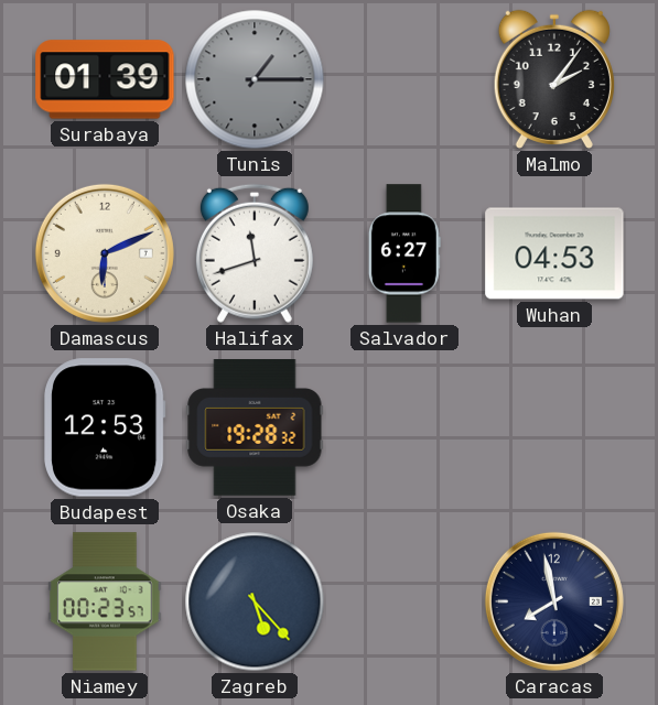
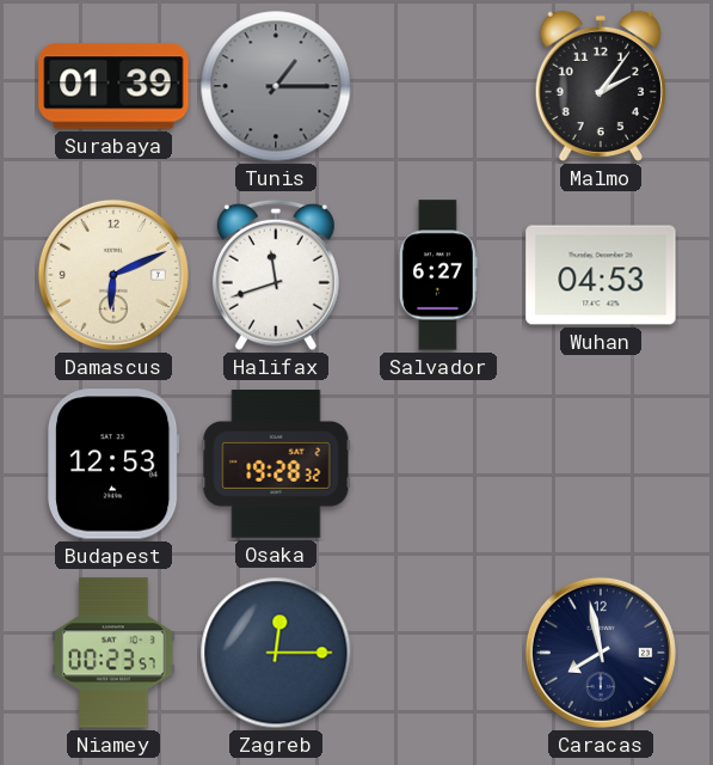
Zagreb: 5:23 -> 12:15 (276, 653)
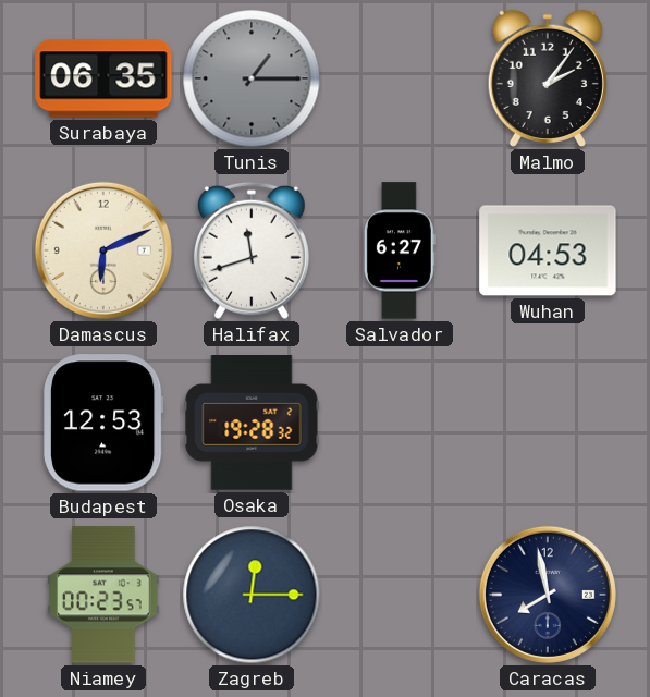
Surabaya: 01:39 -> 06:35 (103, 78)
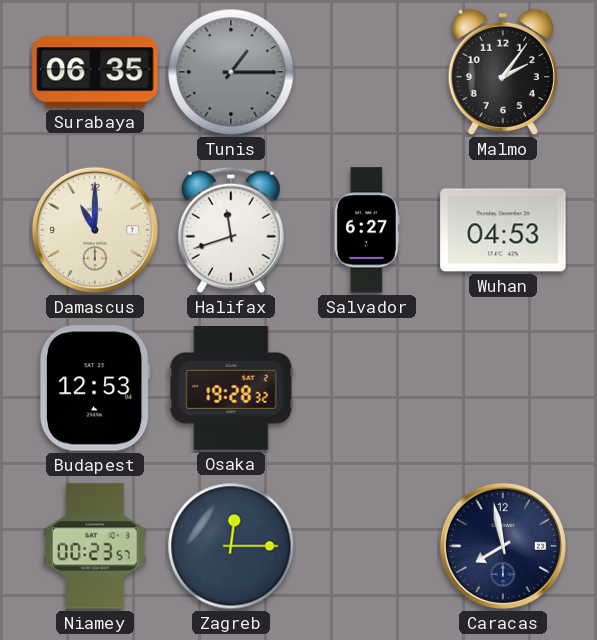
Damascus: 6:11 -> 11:00 (95, 230)
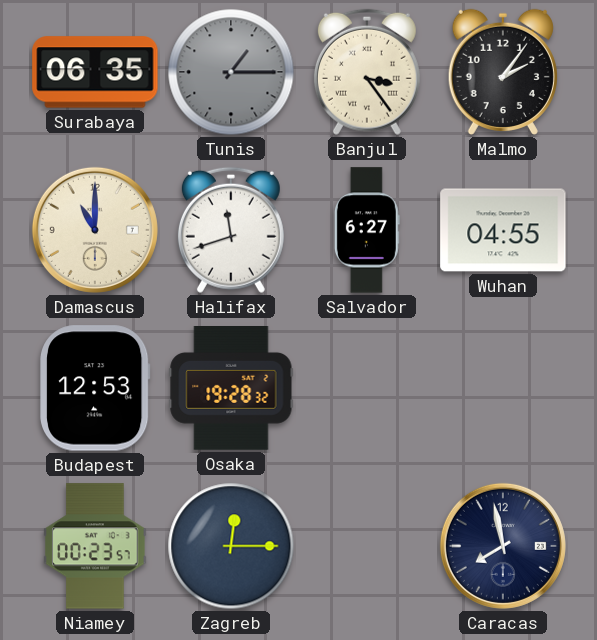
Banjul: none -> 3:24 (367, 72)
Wuhan: 04:53 -> 04:55 (503, 230)
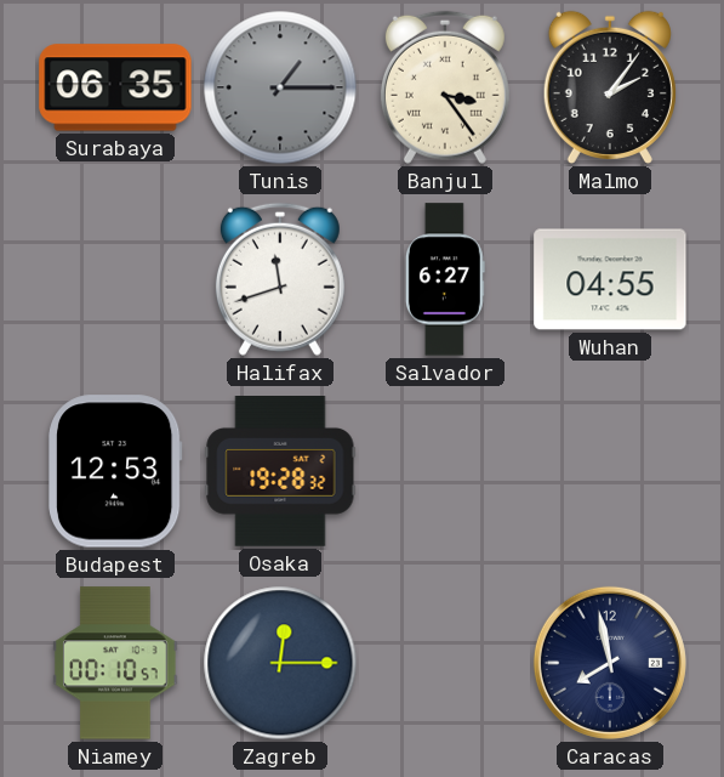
Damascus: 11:00 -> none (95, 230)
Niamey: 00:23 -> 00:10 (115, 663)
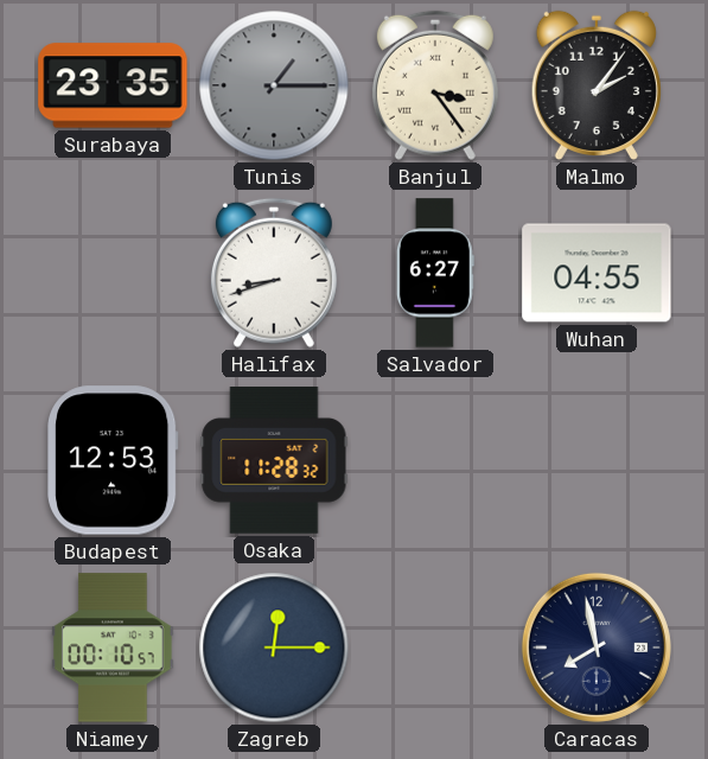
Surabaya: 06:35 -> 23:35 (113, 85)
Halifax: 11:42 -> 8:42 (274, 273)
Osaka: 19:28 -> 11:28 (274, 461)
